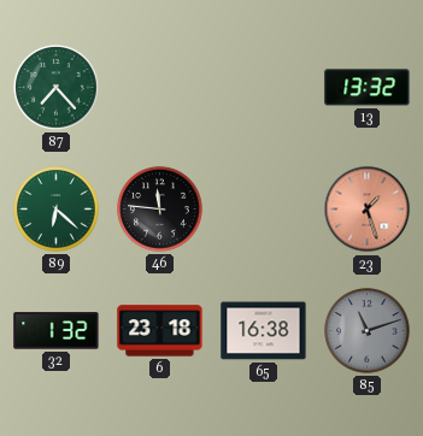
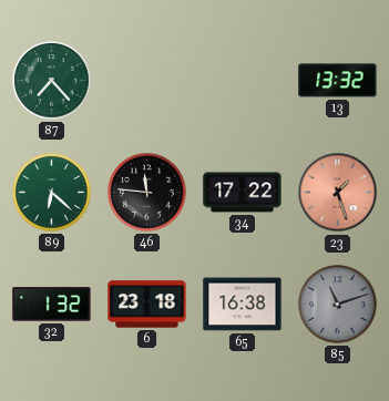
34: none -> 17:22 (243, 193)
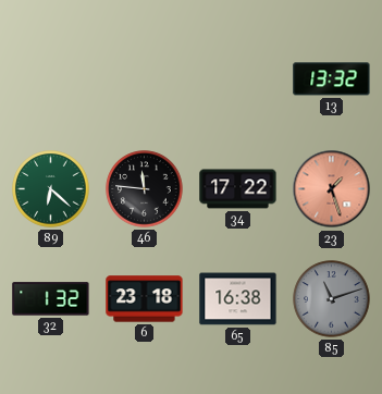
87: 7:23 -> none (52, 81)
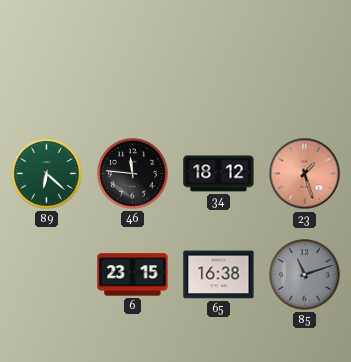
13: 13:32 -> none (332, 79)
34: 17:22 -> 18:12 (219, 174)
32: 1:32 -> none (51, 299)
6: 23:18 -> 23:15 (133, 275)
